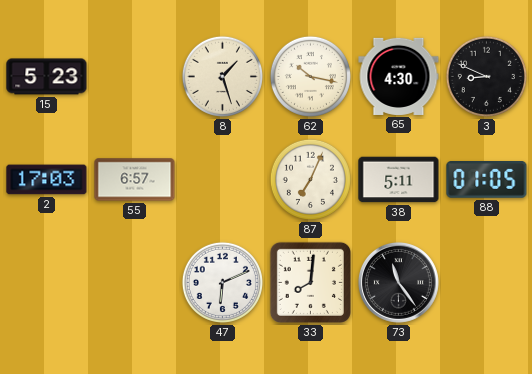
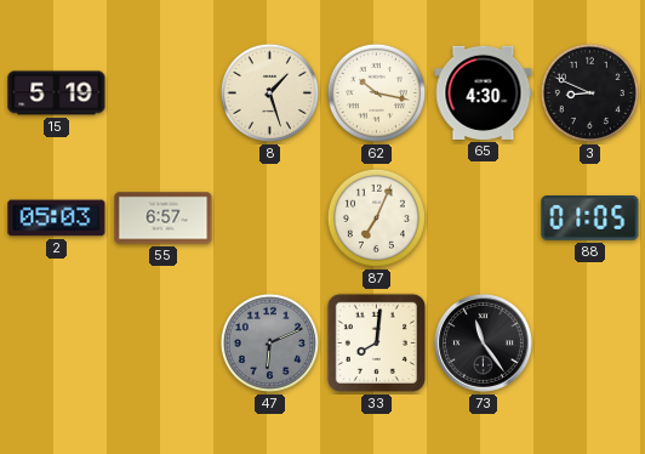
15: 5:23 -> 5:19 (57, 93)
2: 17:03 -> 05:03 (57, 219)
38: 5:11 -> none (399, 180)
47 dial: white -> grey (269, 342)
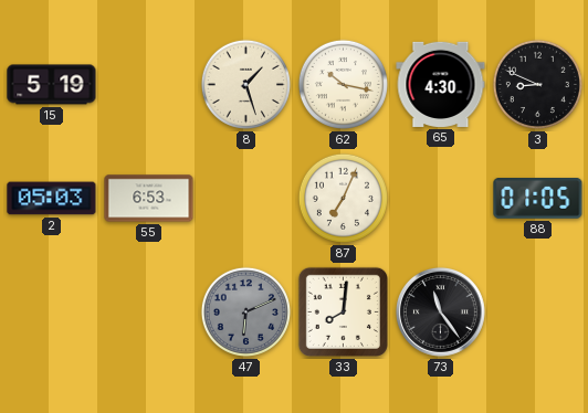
55: 6:57 -> 6:53 (149, 199)
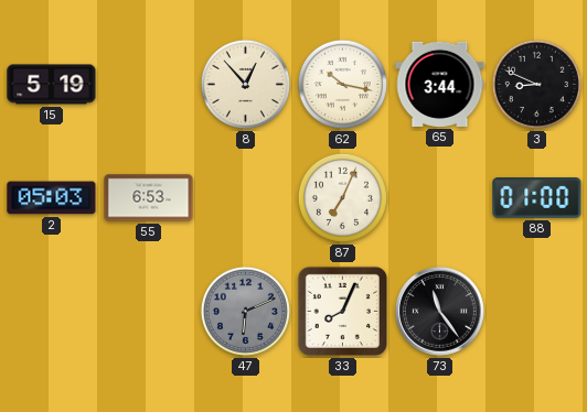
8: 1:27 -> 12:53 (245, 84)
65: 4:30 -> 3:44 (440, 84)
88: 01:05 -> 01:00 (537, 198)
33: 8:01 -> 8:04 (342, 311)
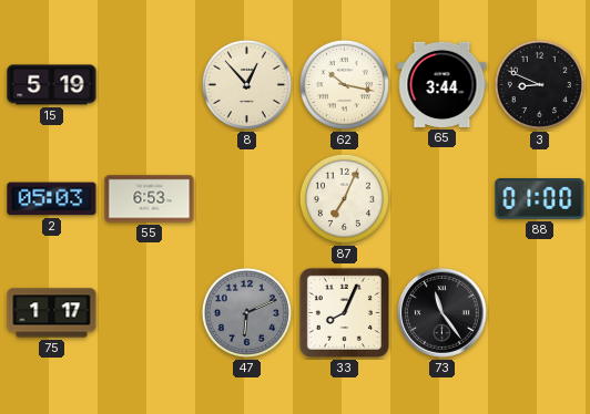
75: none -> 1:17 (52, 313)
